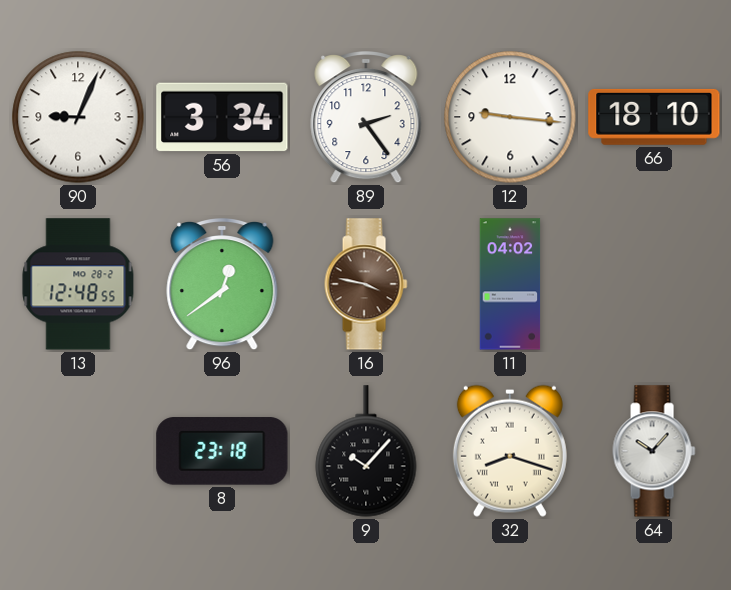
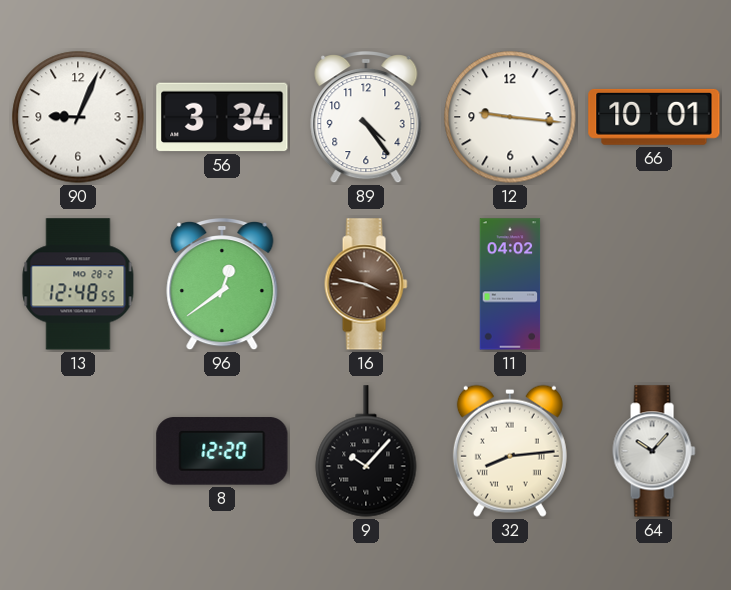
89: 2:24 -> 4:24 (366, 118)
66: 18:10 -> 10:01 (654, 117)
8: 23:18 -> 12:20 (222, 451)
32: 8:18 -> 8:14 (510, 451)
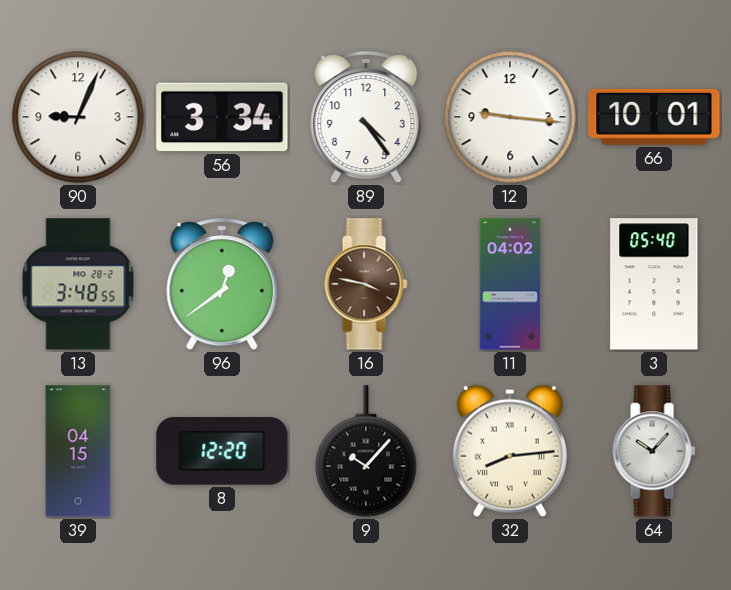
13: 12:48 -> 3:48 (78, 284)
3: none -> 05:40 (654, 284)
39: none -> 04:15 (78, 451)
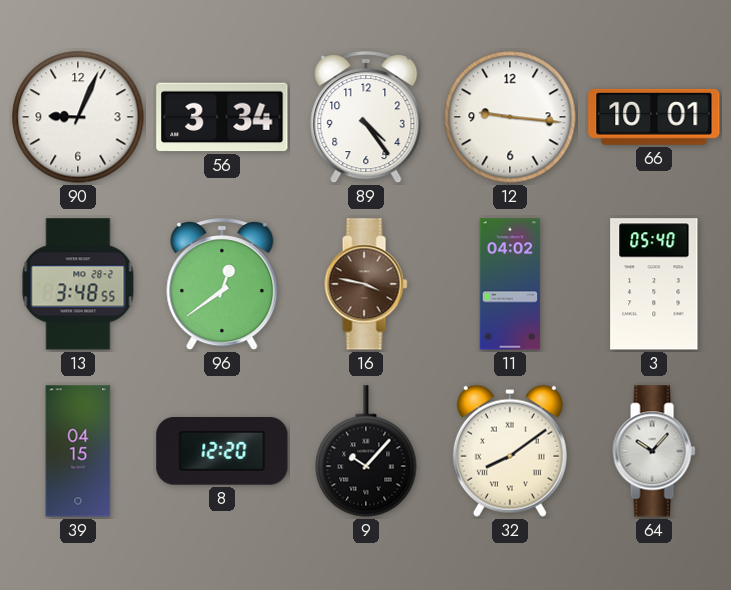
32: 8:14 -> 8:09 (510, 451)
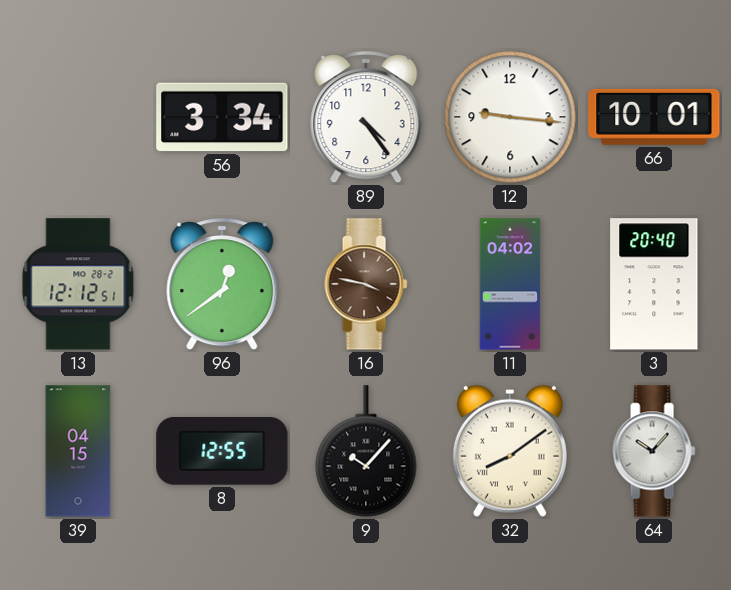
90: 9:04 -> none (78, 117)
13: 3:48 -> 12:12 (78, 284)
3: 05:40 -> 20:40 (654, 284)
8: 12:20 -> 12:55 (222, 451)
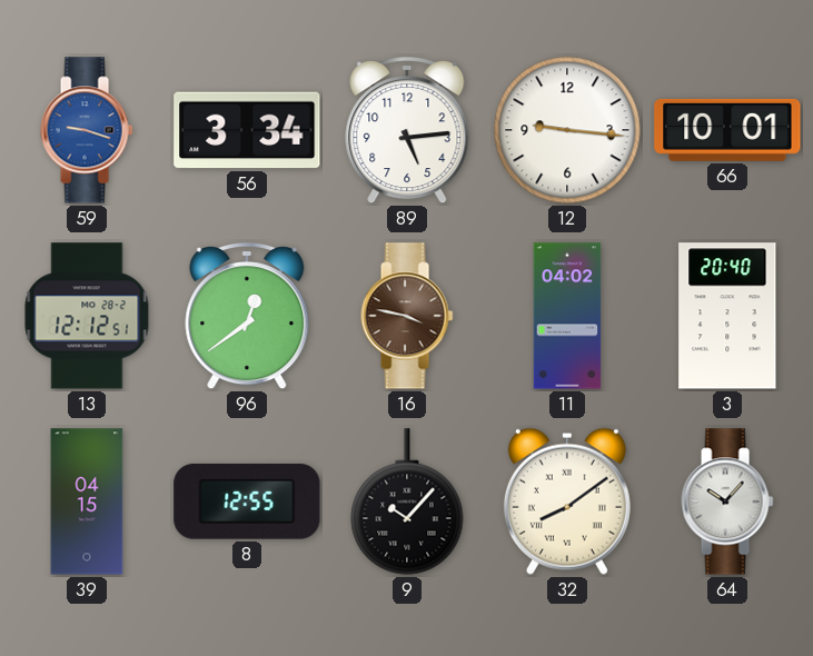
59: none -> 9:18 (87, 130)
89: 4:24 -> 5:14 (407, 131)
